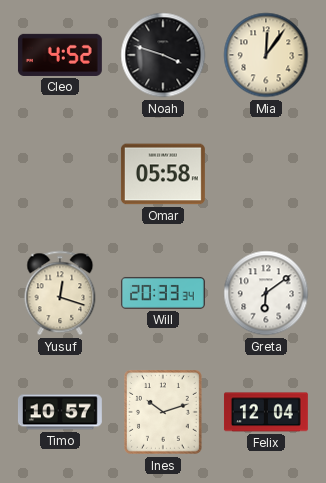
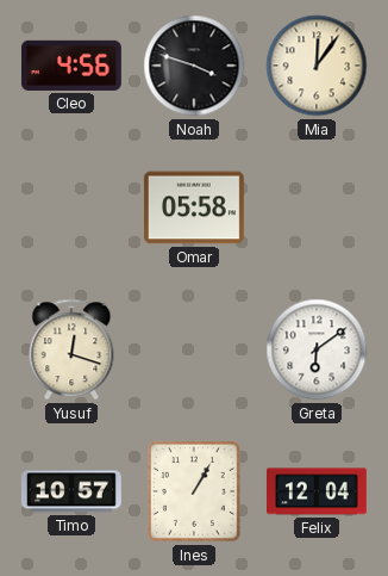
Cleo: 4:52 -> 4:56 (71, 66)
Will: 20:33 -> none (163, 293)
Ines: 10:12 -> 1:05 (195, 493)
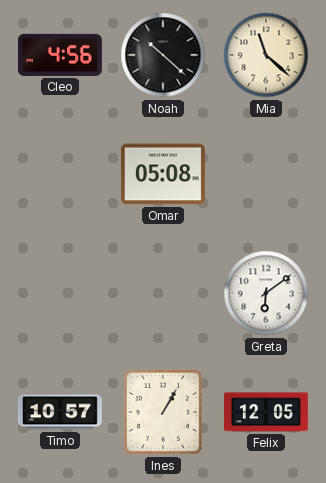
Noah: 3:48 -> 10:22 (163, 55)
Mia: 12:06 -> 11:22 (266, 55)
Omar: 05:58 -> 05:08 (163, 174)
Yusuf: 12:18 -> none (71, 349)
Felix: 12:04 -> 12:05 (266, 412)
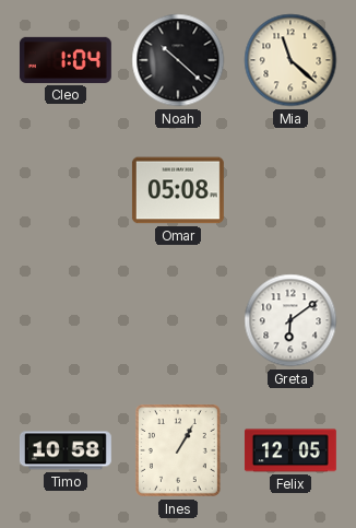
Cleo: 4:56 -> 1:04 (66, 60)
Timo: 10:57 -> 10:58 (66, 450)
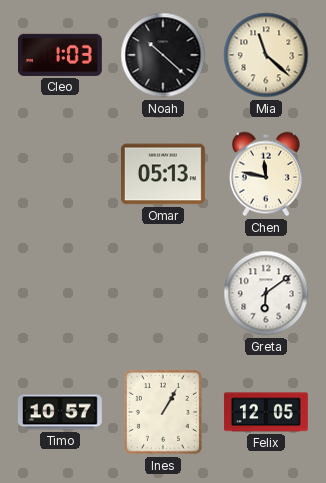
Cleo: 1:04 -> 1:03 (60, 55)
Omar: 05:08 -> 05:13 (163, 174)
Chen: none -> 11:47 (266, 174)
Timo: 10:58 -> 10:57 (60, 412)
